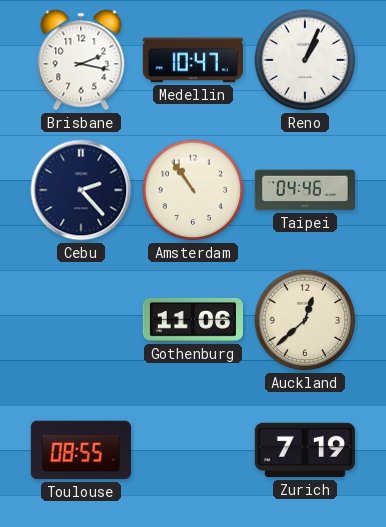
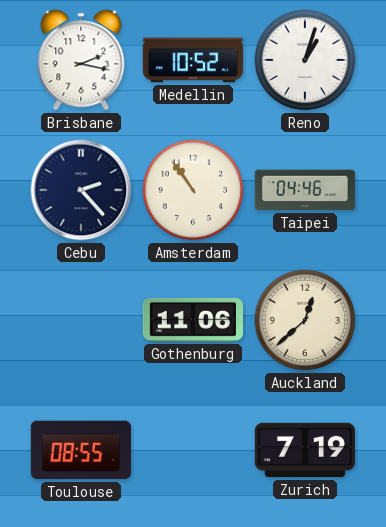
Medellin: 10:47 -> 10:52 (193, 60)
Reno: 1:04 -> 1:03 (305, 60)
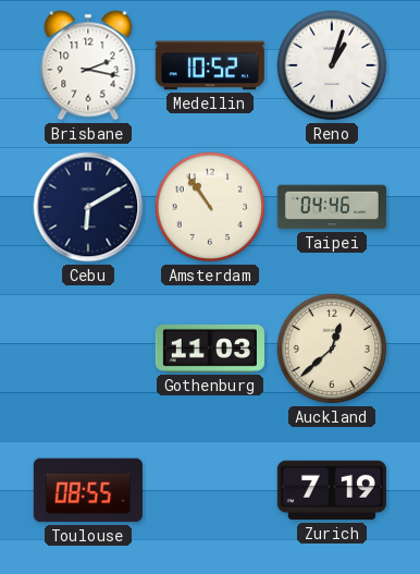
Cebu: 2:23 -> 6:10 (88, 207)
Gothenburg: 11:06 -> 11:03 (210, 349)
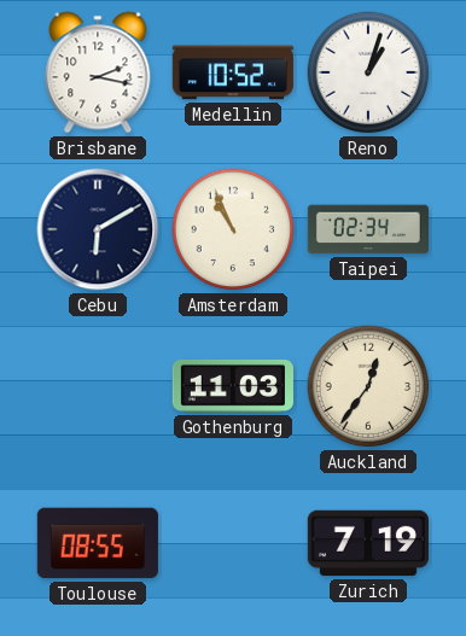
Amsterdam: 10:54 -> 10:56 (233, 229)
Taipei: 04:46 -> 02:34 (368, 229)
Auckland: 12:38 -> 12:36 (368, 386)
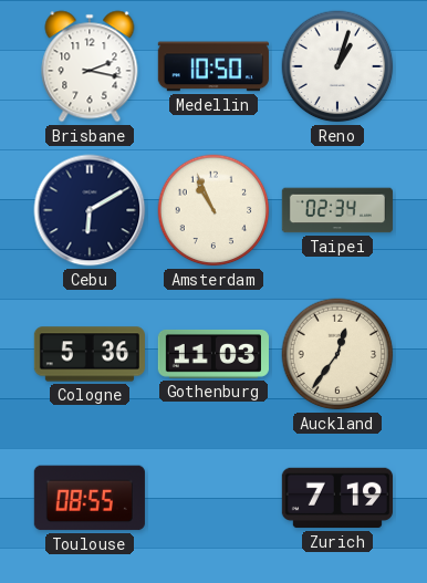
Medellin: 10:52 -> 10:50 (213, 66)
Cologne: none -> 5:36 (90, 354)
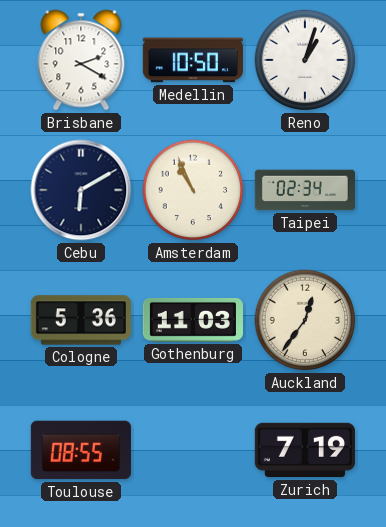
Brisbane: 2:17 -> 2:20 (81, 60)
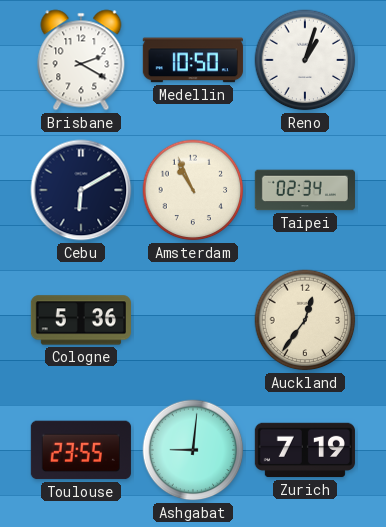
Gothenburg: 11:03 -> none (193, 320)
Toulouse: 08:55 -> 23:55 (81, 450)
Ashgabat: none -> 9:01 (193, 450)
